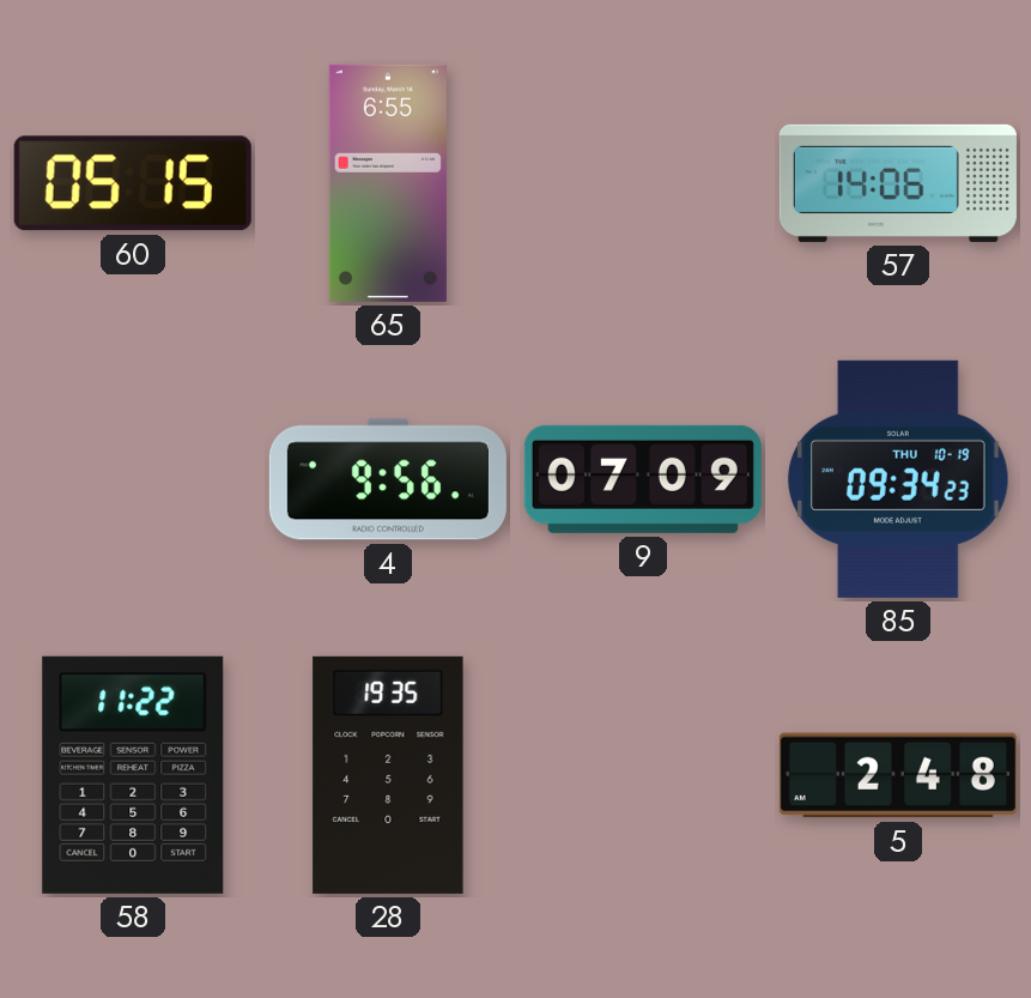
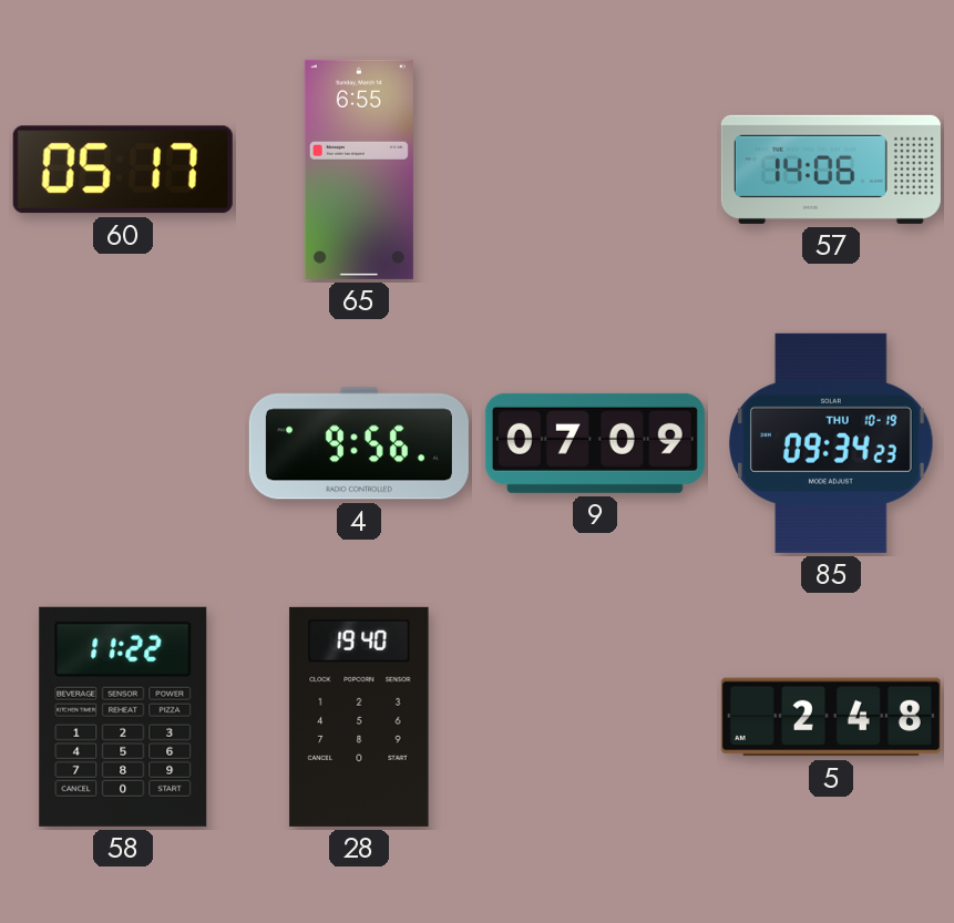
60: 05:15 -> 05:17 (123, 170)
28: 19:35 -> 19:40 (359, 717)
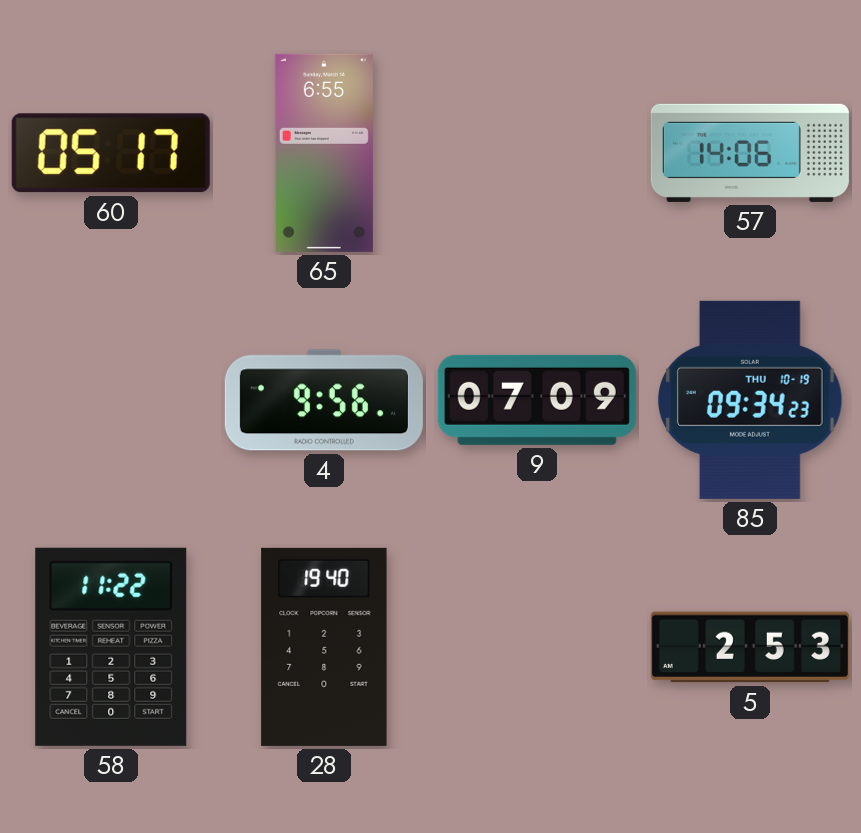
5: 2:48 -> 2:53 (750, 647)
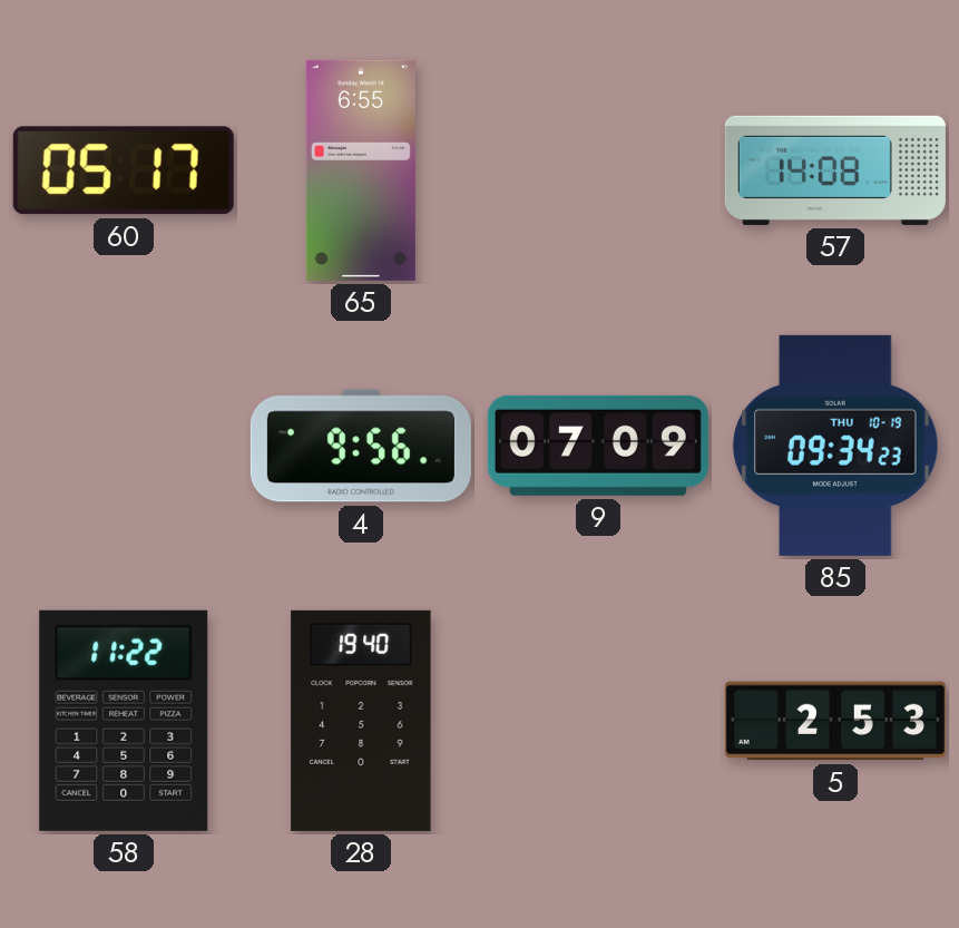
57: 14:06 -> 14:08 (835, 170)
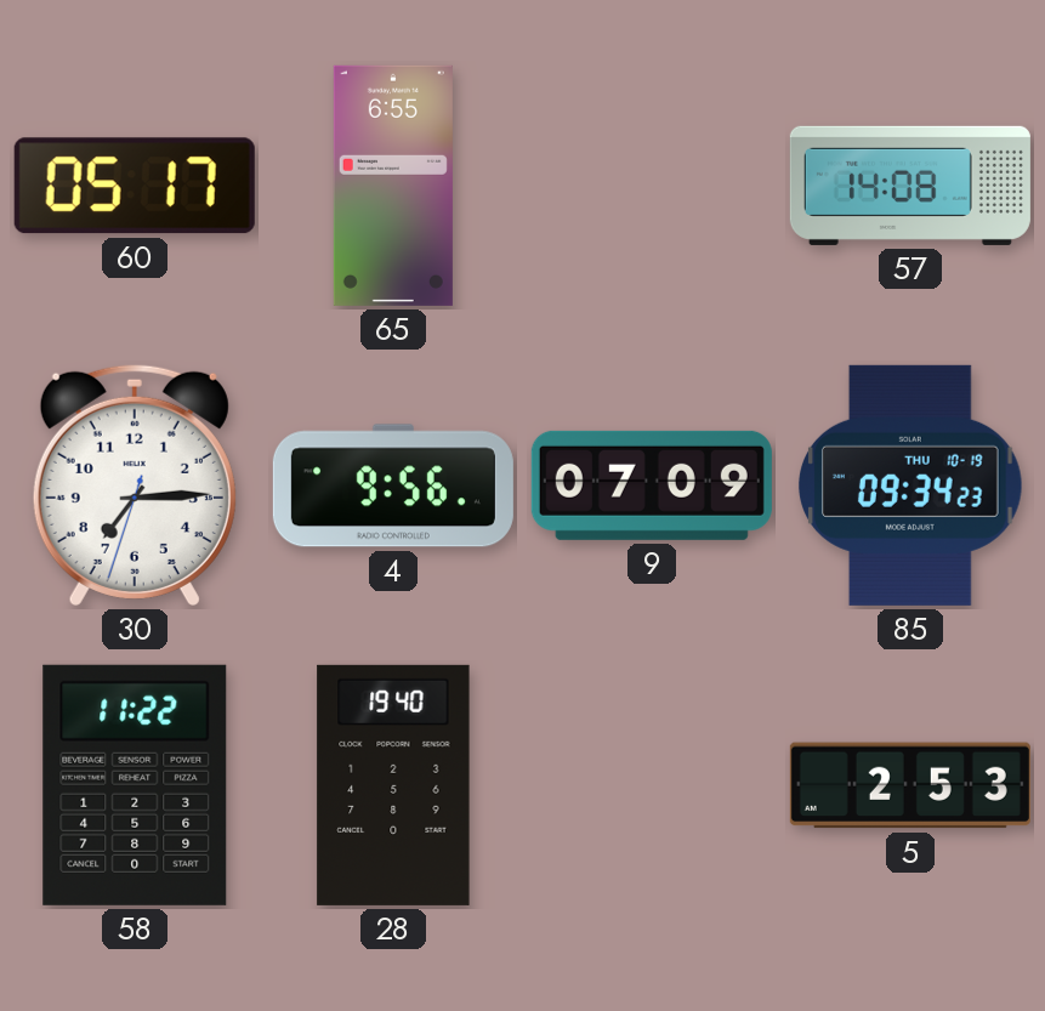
30: none -> 7:14 (135, 484)
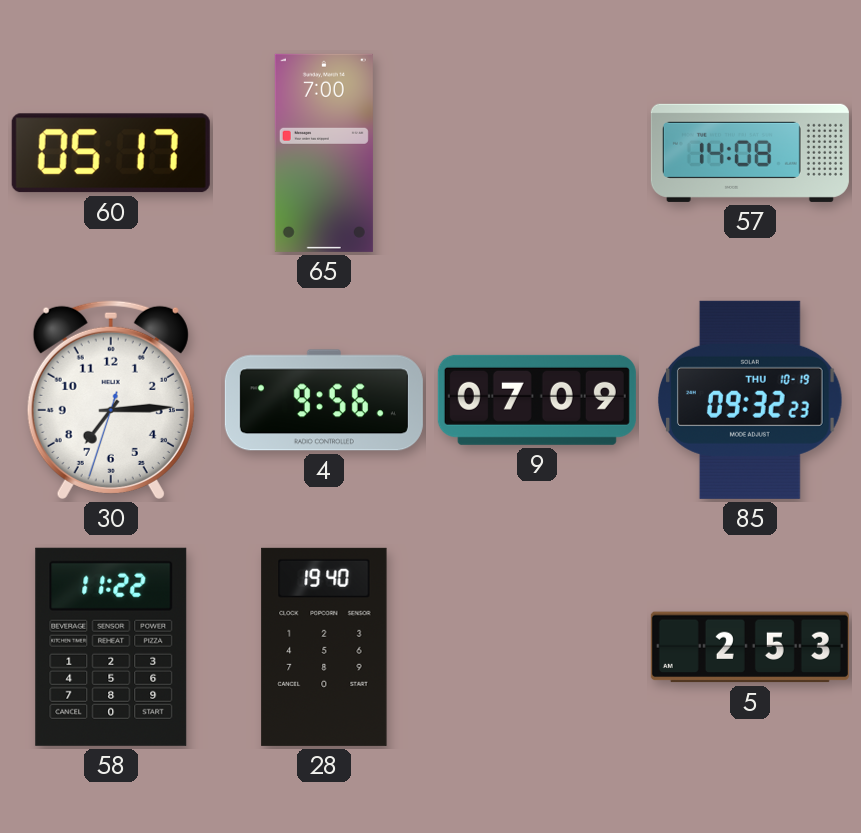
65: 6:55 -> 7:00 (324, 153)
85: 09:34 -> 09:32 (750, 400)
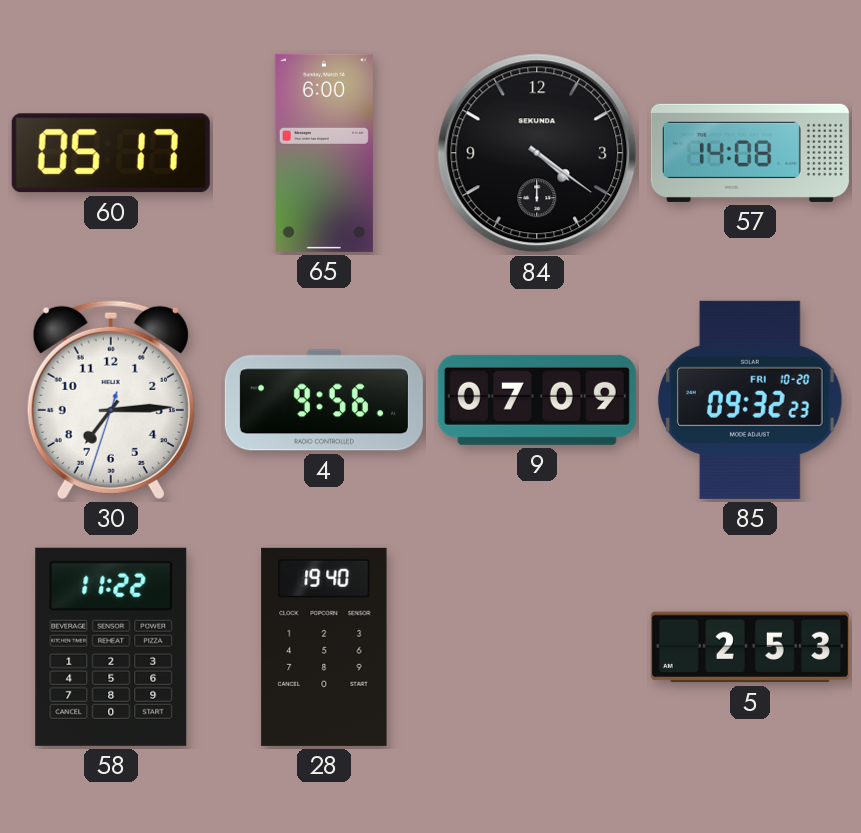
65: 7:00 -> 6:00 (324, 153)
84: none -> 4:21 (537, 153)
85 date: THU 10-19 -> FRI 10-20 (750, 400)
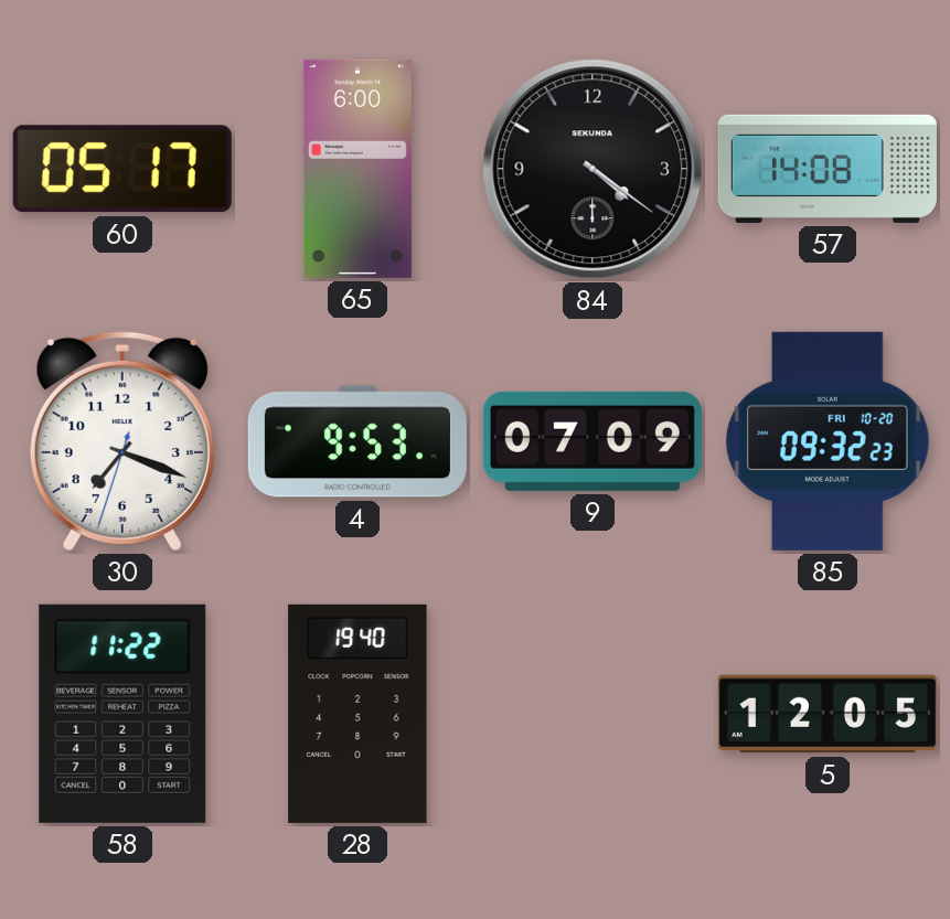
30: 7:14 -> 7:18 (122, 440)
4: 9:56 -> 9:53 (357, 441)
5: 2:53 -> 12:05 (828, 714)
